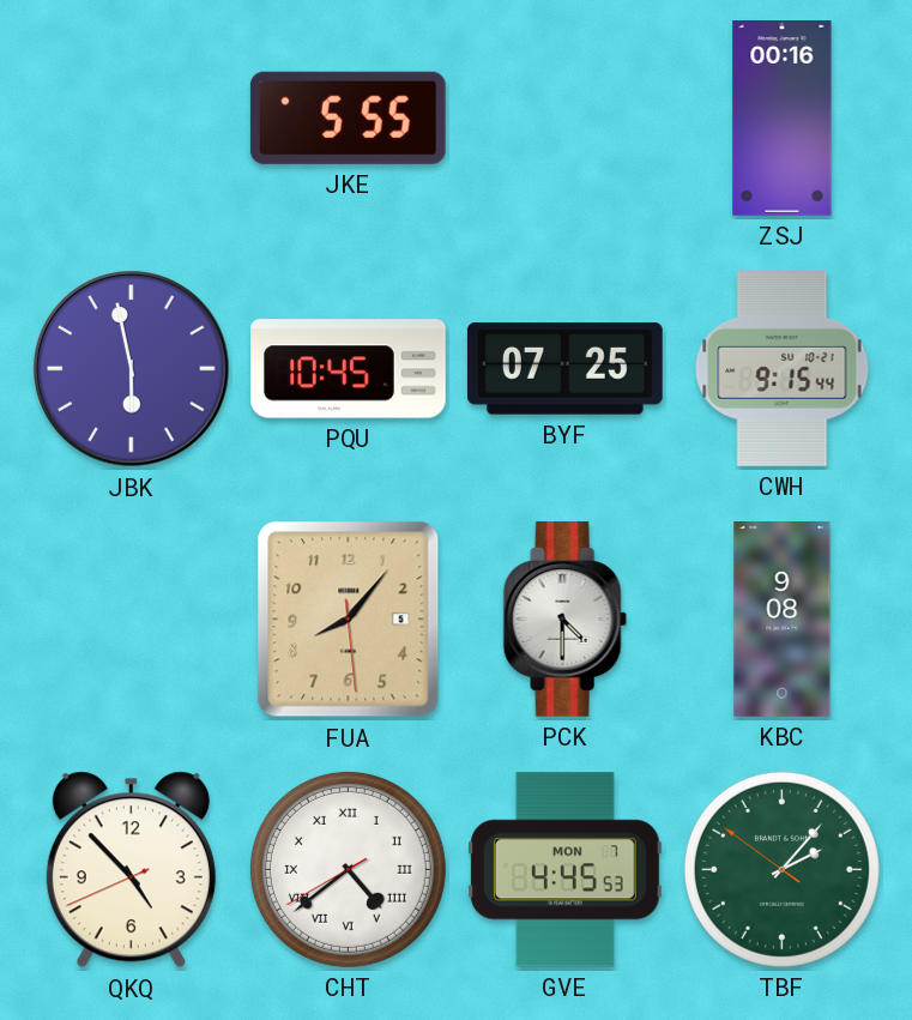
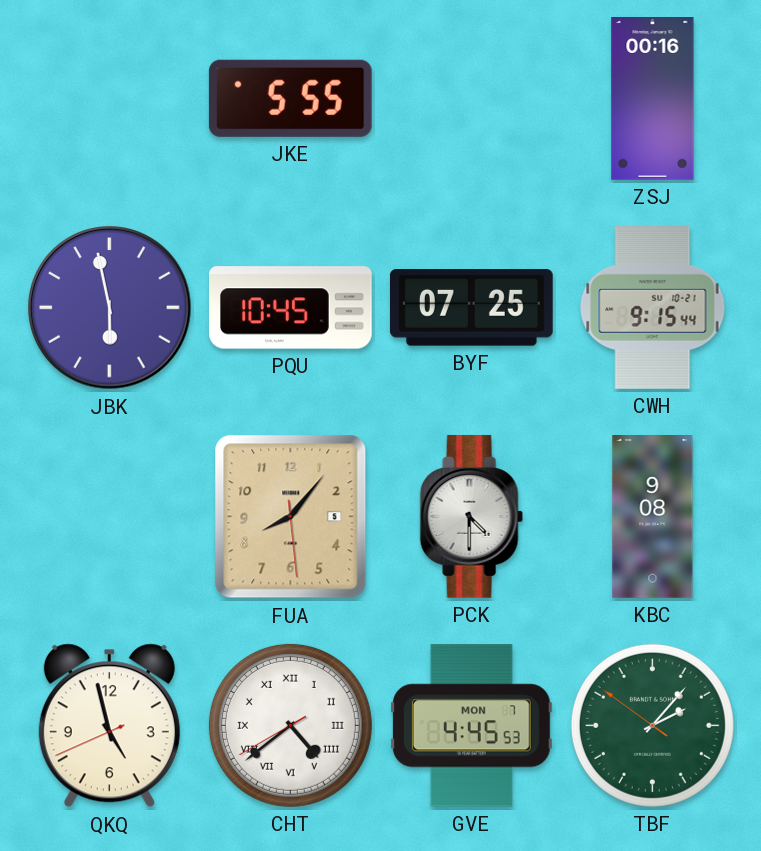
QKQ: 4:52 -> 4:57 (109, 726)
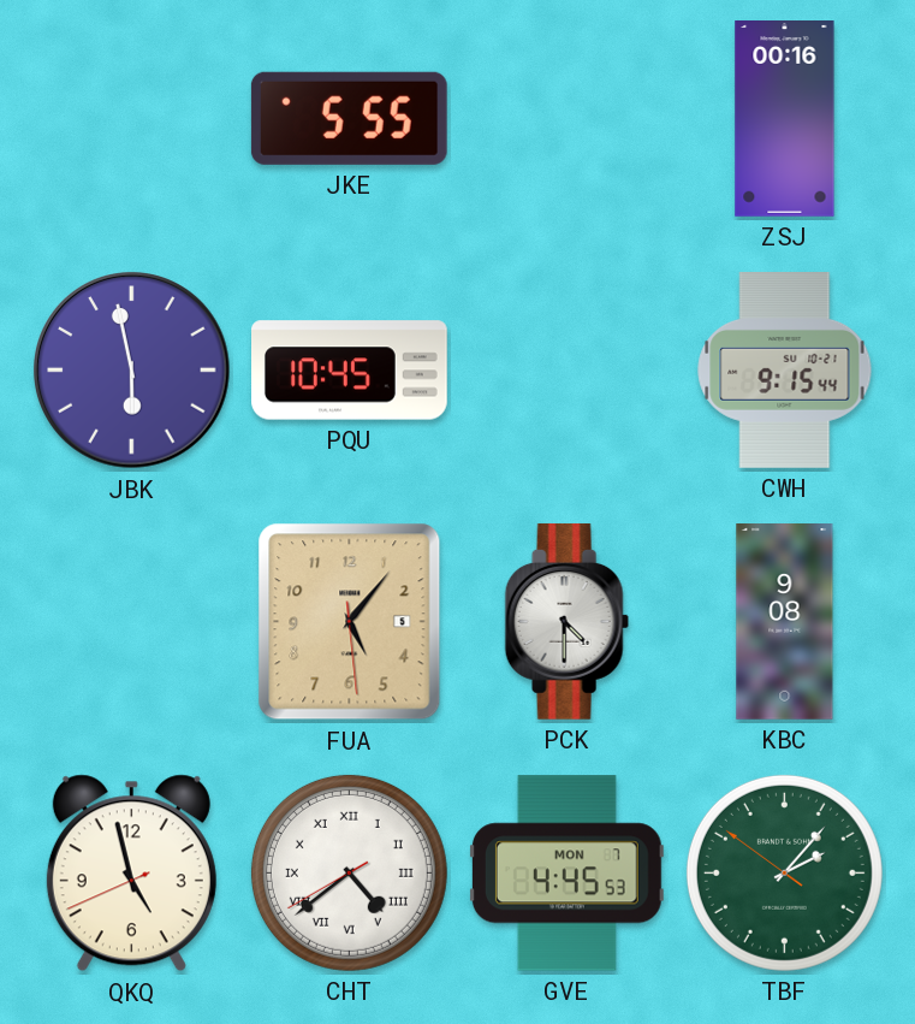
BYF: 07:25 -> none (471, 308)
FUA: 8:06 -> 5:06 (350, 622)
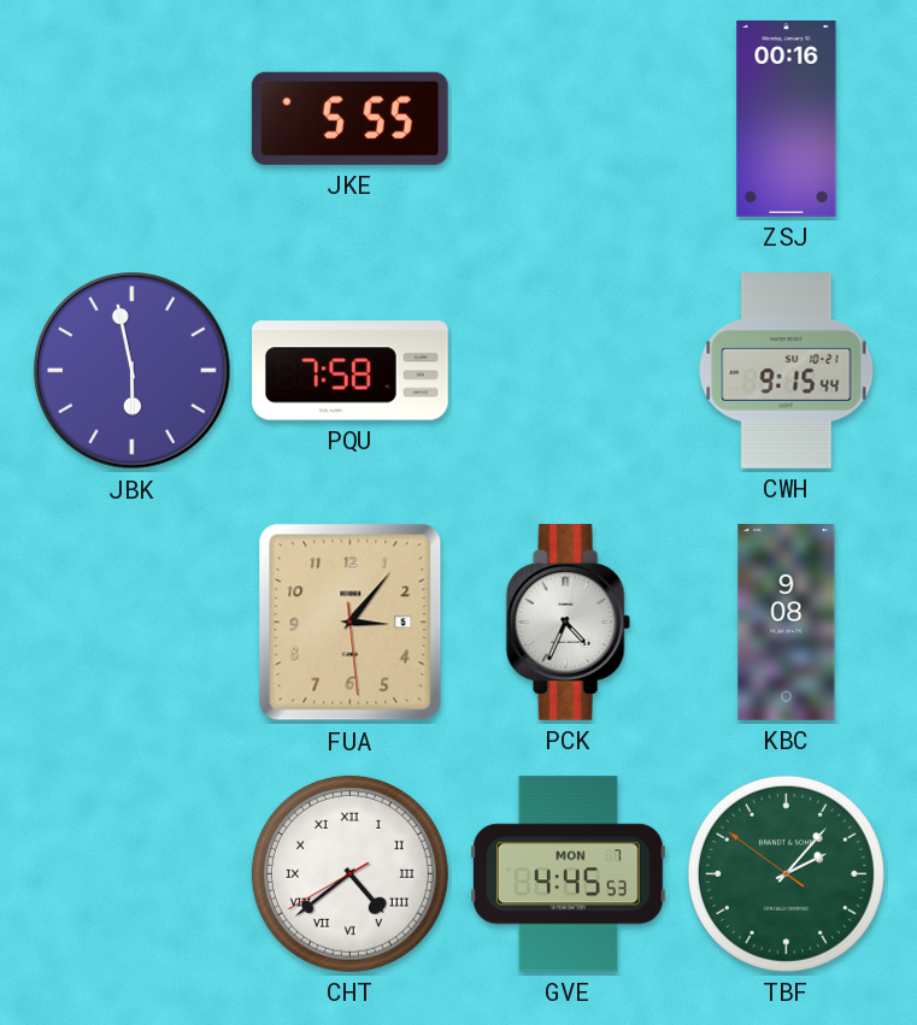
PQU: 10:45 -> 7:58 (351, 371)
FUA: 5:06 -> 3:06 (351, 623)
PCK: 4:30 -> 4:34 (568, 622)
QKQ: 4:57 -> none (131, 874)
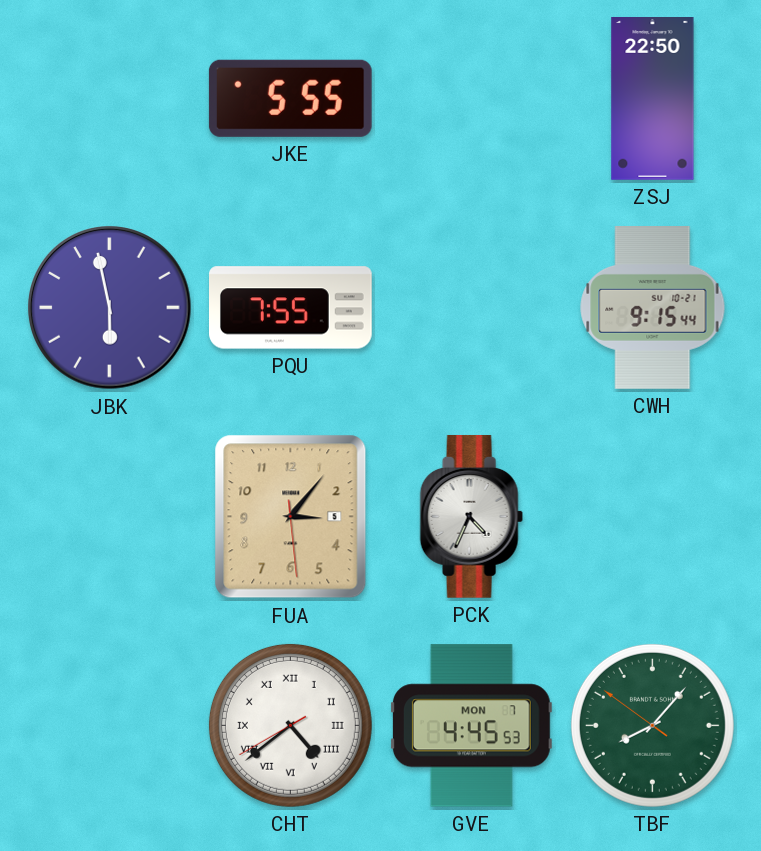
ZSJ: 00:16 -> 22:50 (653, 99)
PQU: 7:58 -> 7:55 (291, 308)
KBC: 9:08 -> none (787, 623)
TBF: 2:06 -> 8:06 (652, 725)
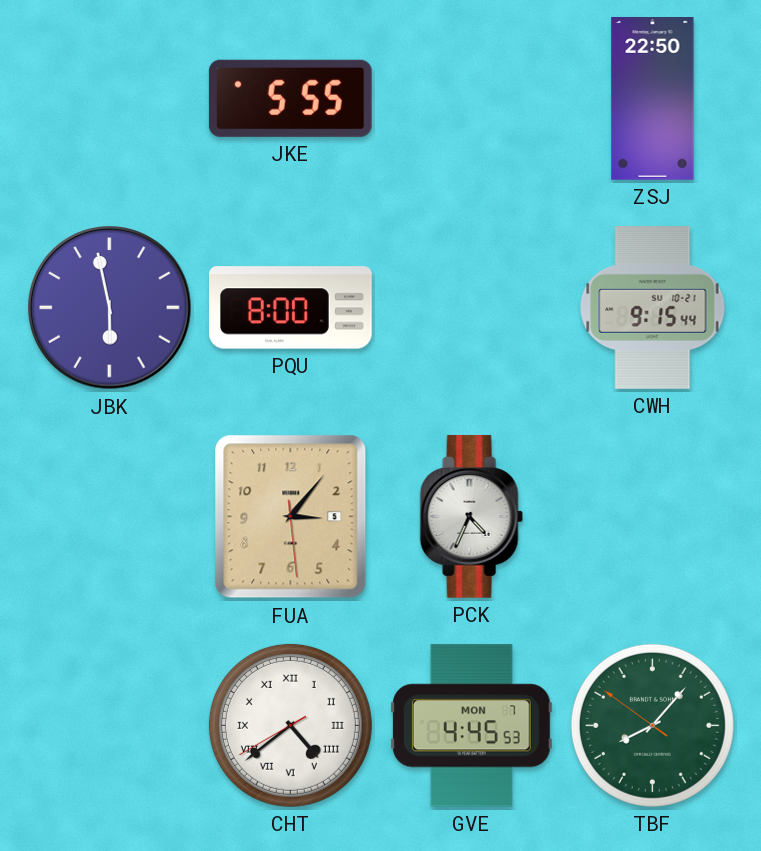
PQU: 7:55 -> 8:00 (291, 308)
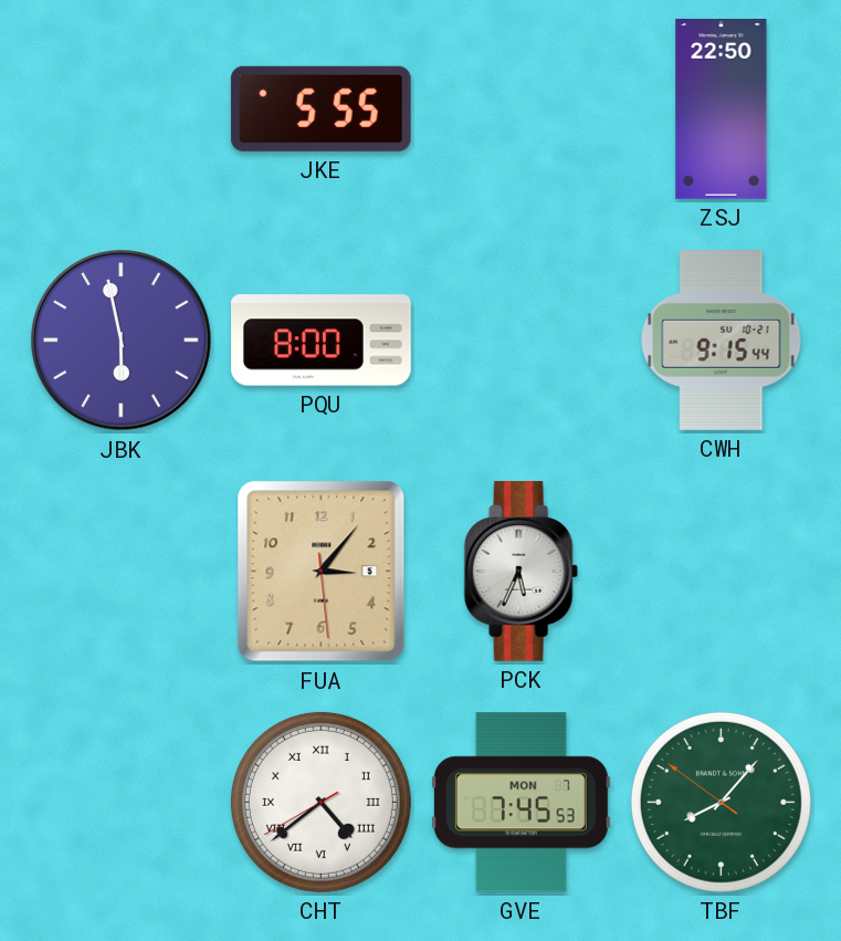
PCK: 4:34 -> 5:34 (521, 571)
GVE: 4:45 -> 7:45 (521, 803)
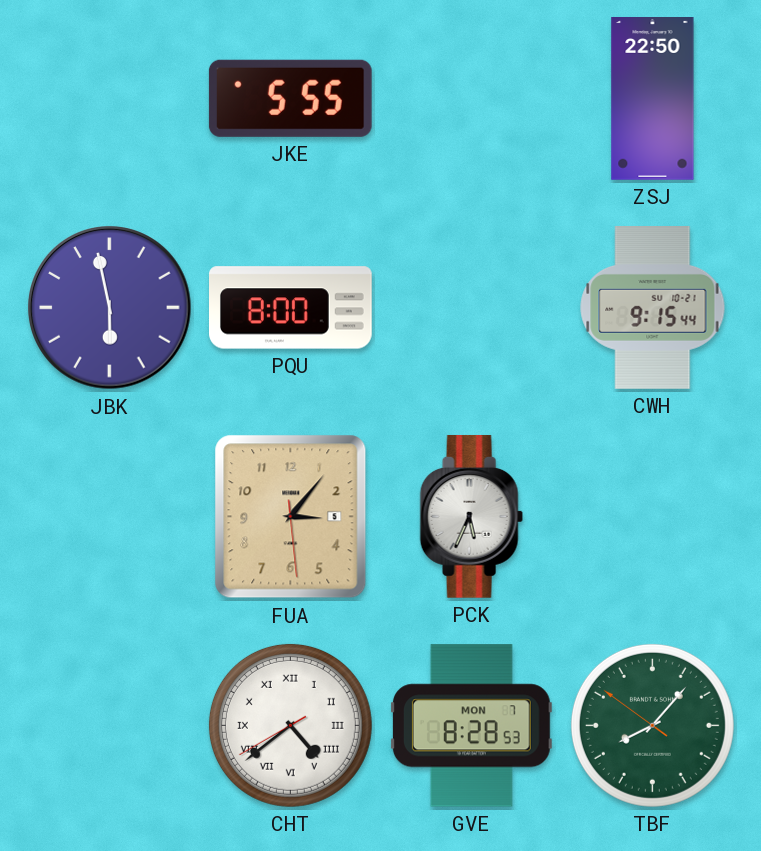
GVE: 7:45 -> 8:28 (471, 726)
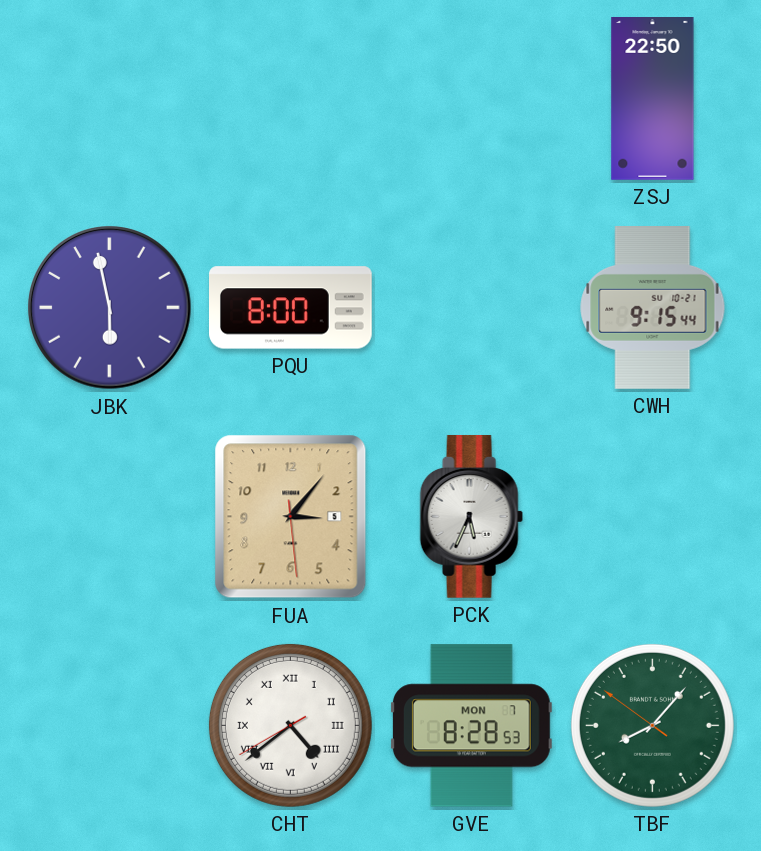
JKE: 5:55 -> none (290, 98)
